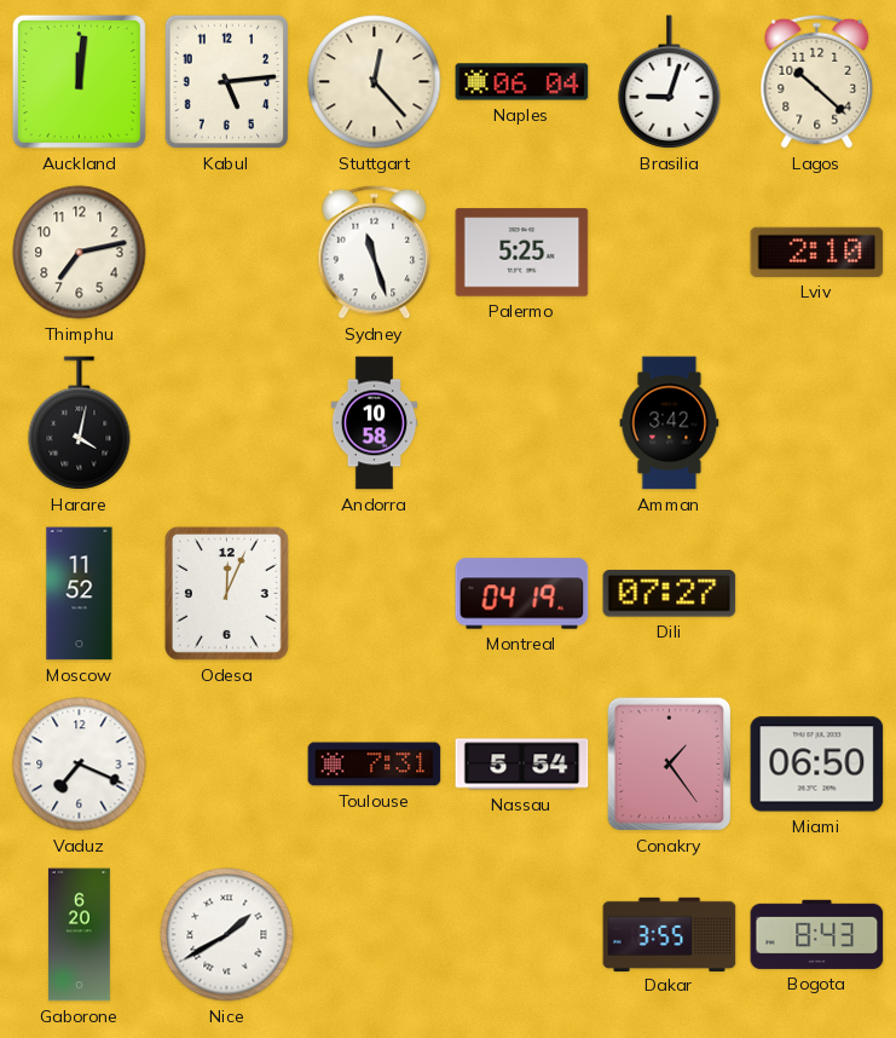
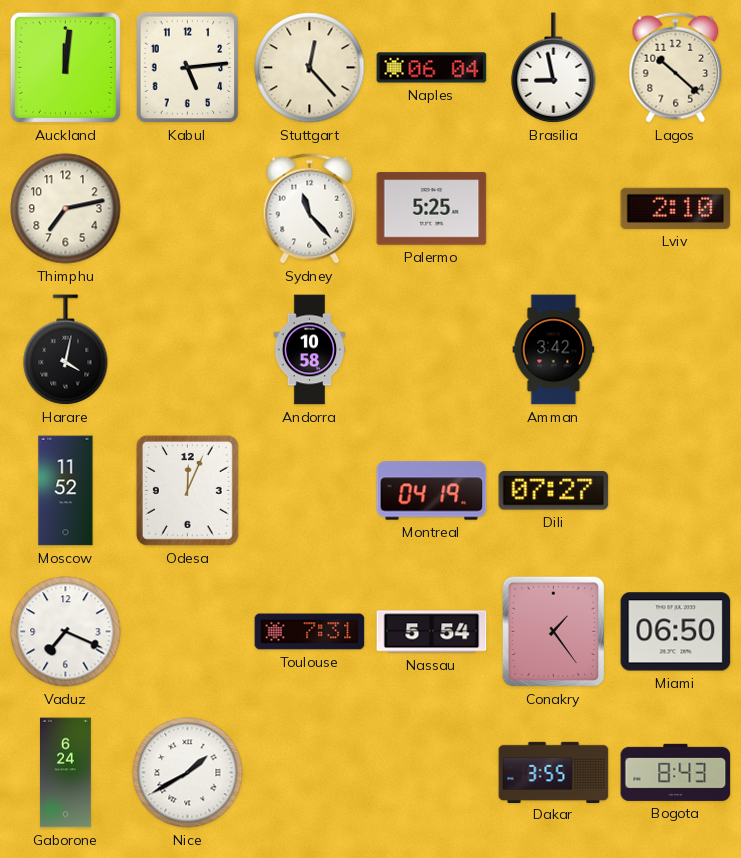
Brasilia: 9:03 -> 8:58 (554, 68)
Sydney: 11:27 -> 11:23 (310, 208)
Gaborone: 6:20 -> 6:24 (65, 773)
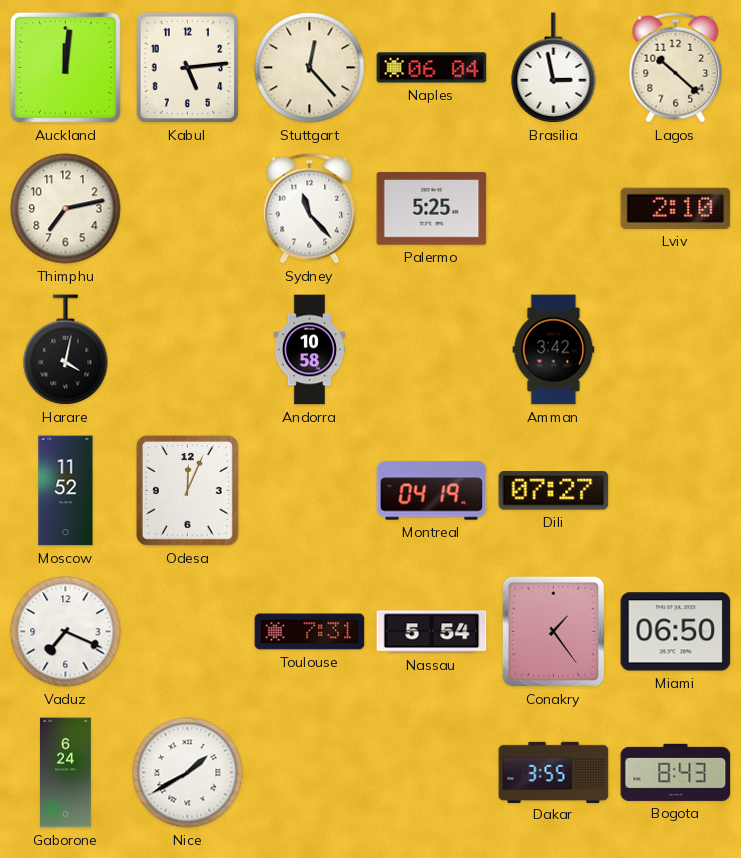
Brasilia: 8:58 -> 2:58 (554, 68)
